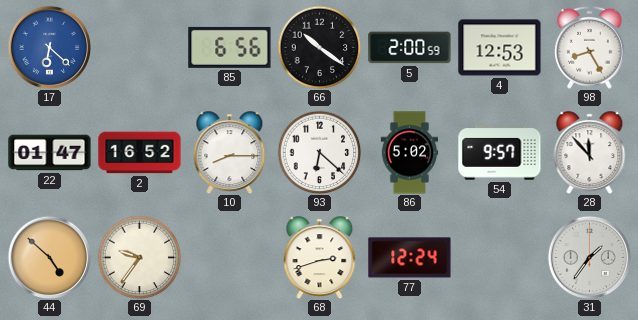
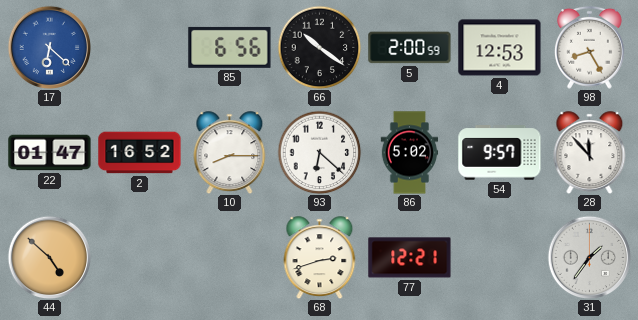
69: 9:36 -> none (139, 257)
77: 12:24 -> 12:21 (410, 258)
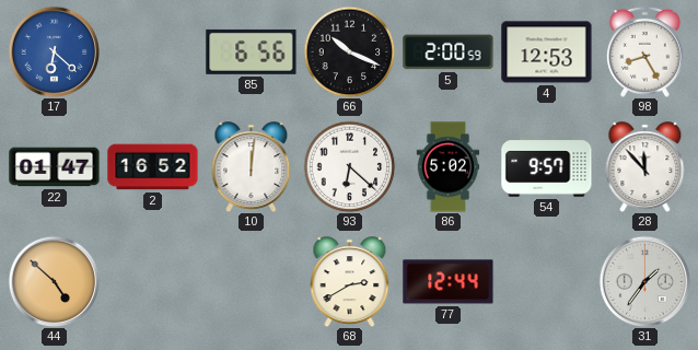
66: 10:21 -> 10:19 (349, 51)
10: 8:15 -> 12:01 (252, 167)
68: 2:42 -> 2:40 (350, 282)
77: 12:21 -> 12:44 (449, 282)
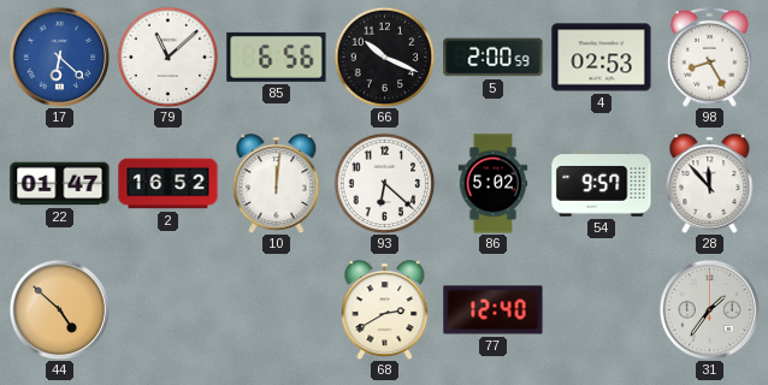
79: none -> 11:08 (167, 57)
4: 12:53 -> 02:53 (602, 58)
77: 12:44 -> 12:40 (494, 310)
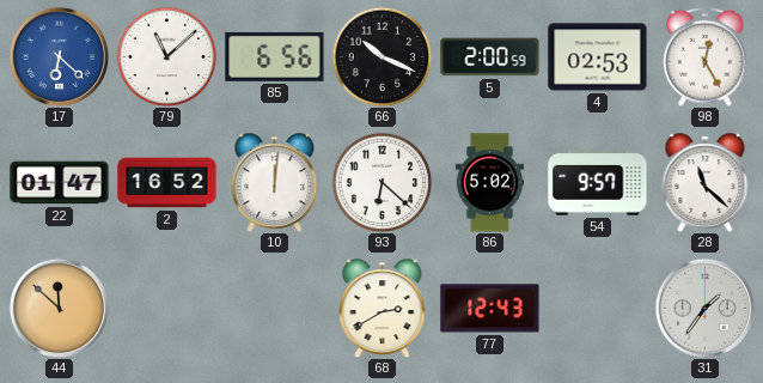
98: 8:25 -> 12:25 (704, 56)
28: 11:53 -> 11:22 (706, 183)
44: 4:52 -> 11:52 (59, 308)
77: 12:40 -> 12:43 (490, 309)
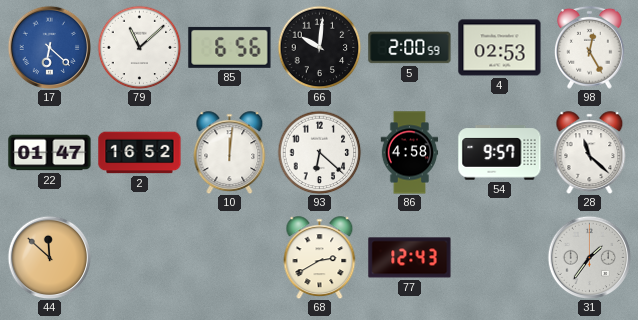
66: 10:19 -> 10:01 (319, 47)
86: 5:02 -> 4:58 (410, 153)
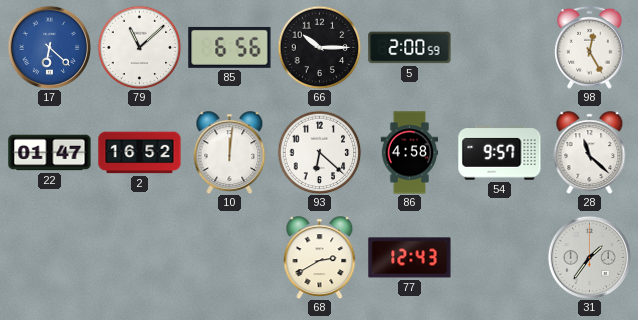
66: 10:01 -> 10:15 (319, 47)
4: 02:53 -> none (500, 48)
44: 11:52 -> none (49, 257)
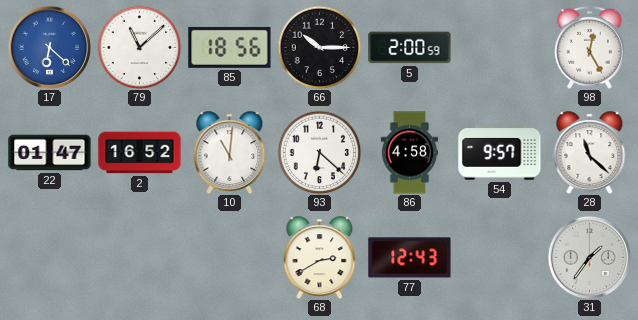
85: 6:56 -> 18:56 (230, 47)
10: 12:01 -> 11:01 (230, 153)
